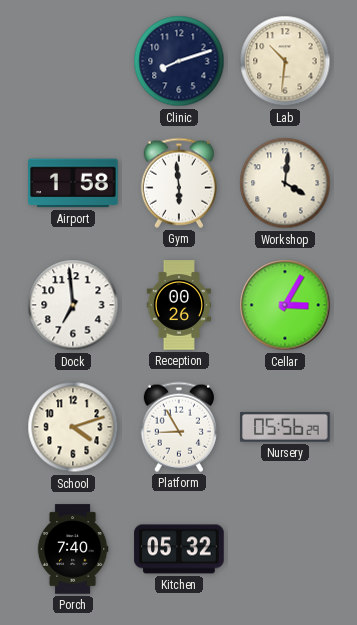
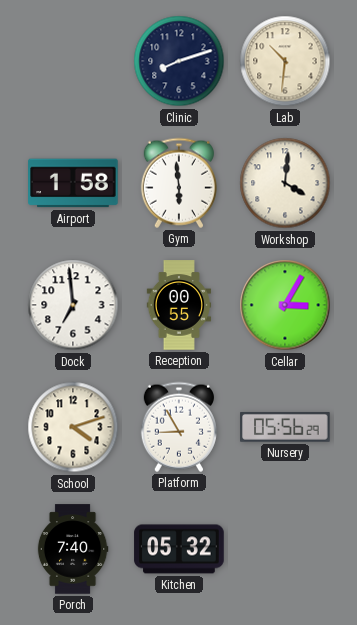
Reception: 00:26 -> 00:55 (179, 305)
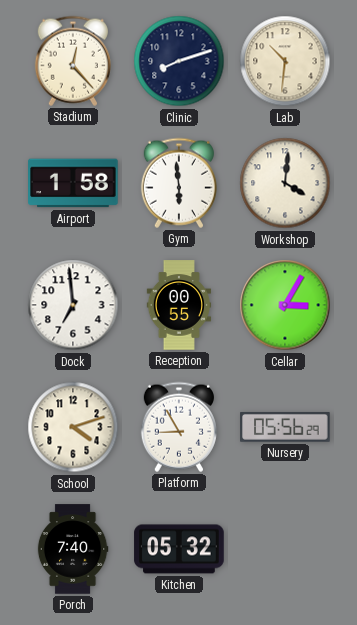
Stadium: none -> 12:23 (73, 61)
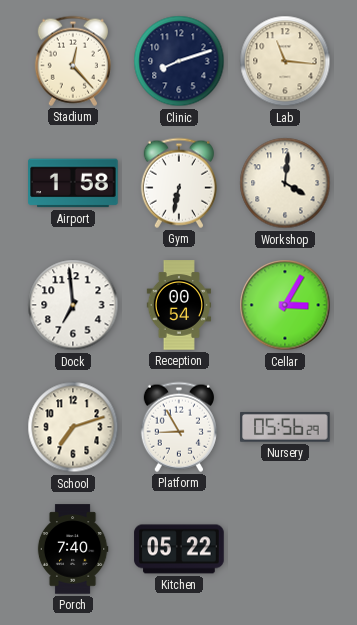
Lab: 10:31 -> 11:16 (285, 61)
Gym: 5:59 -> 6:32 (179, 183)
Reception: 00:55 -> 00:54 (179, 305)
School: 4:12 -> 7:12 (73, 427)
Kitchen: 05:32 -> 05:22 (179, 549)
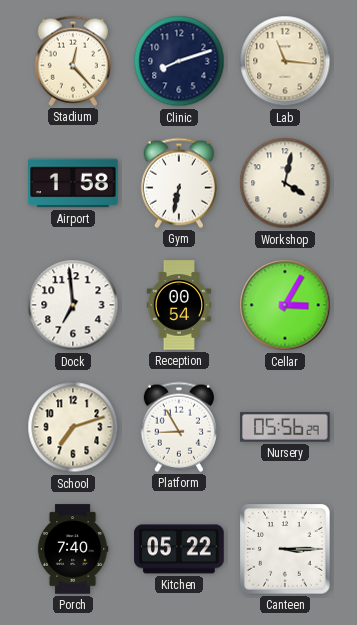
Workshop: 4:01 -> 4:02 (285, 183)
Canteen: none -> 3:15 (285, 549)
